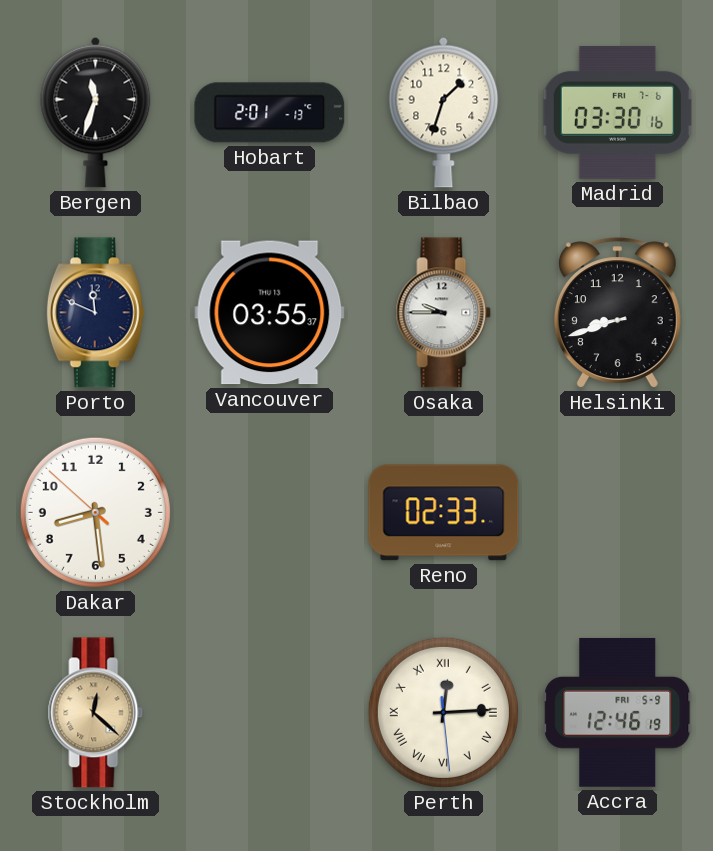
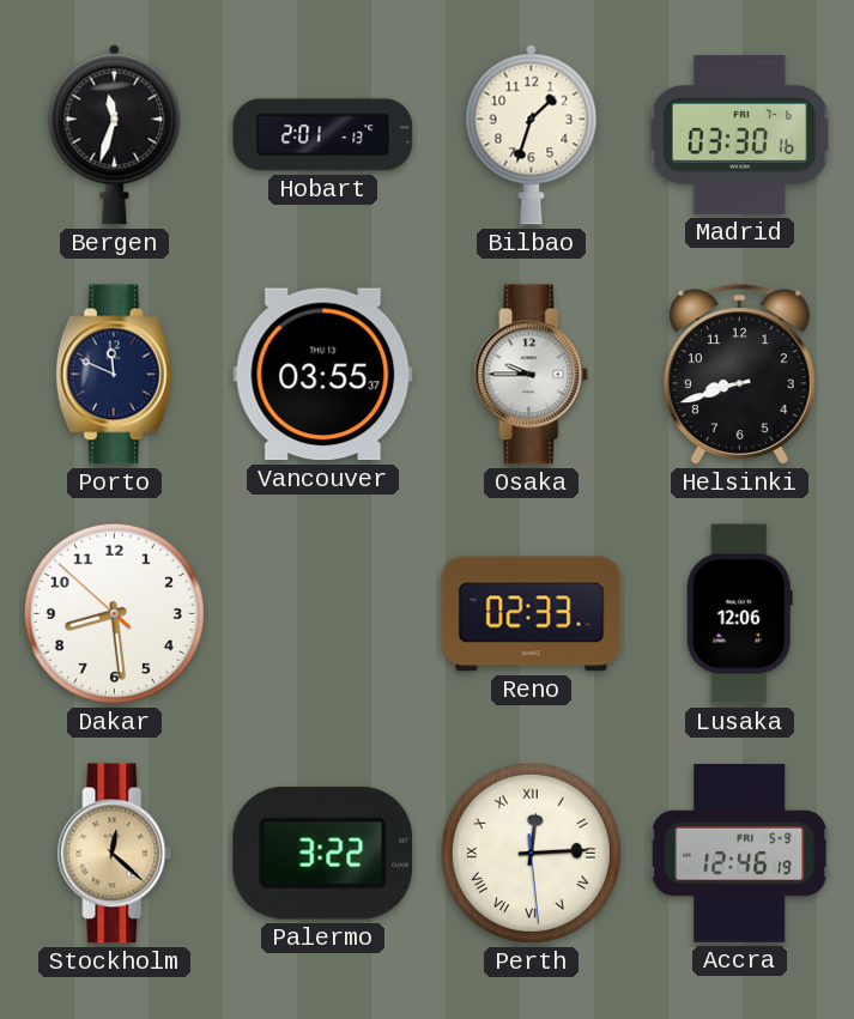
Lusaka: none -> 12:06 (739, 614)
Palermo: none -> 3:22 (323, 853)
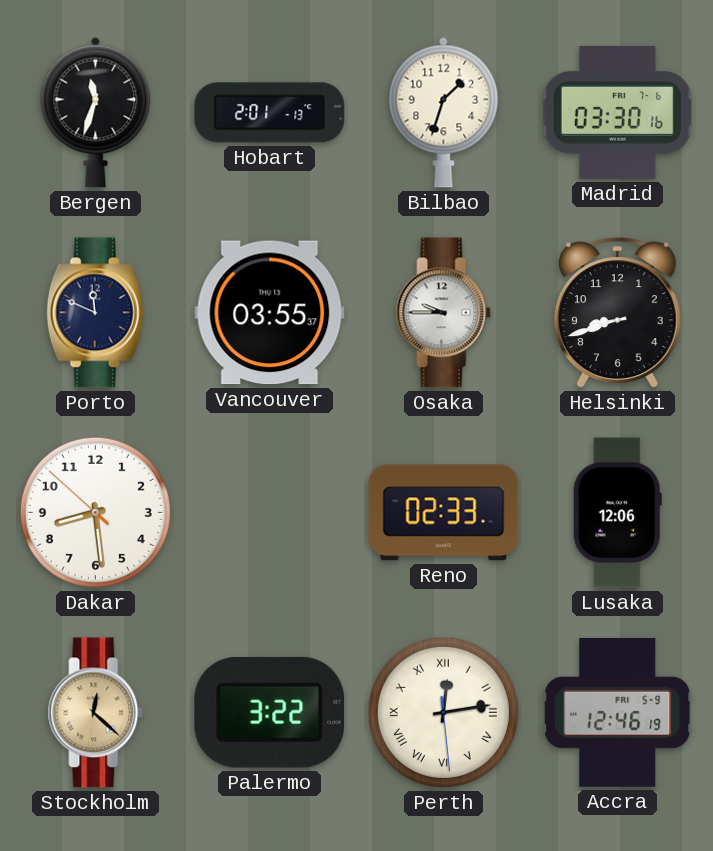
Perth: 12:14 -> 12:13 (443, 712)
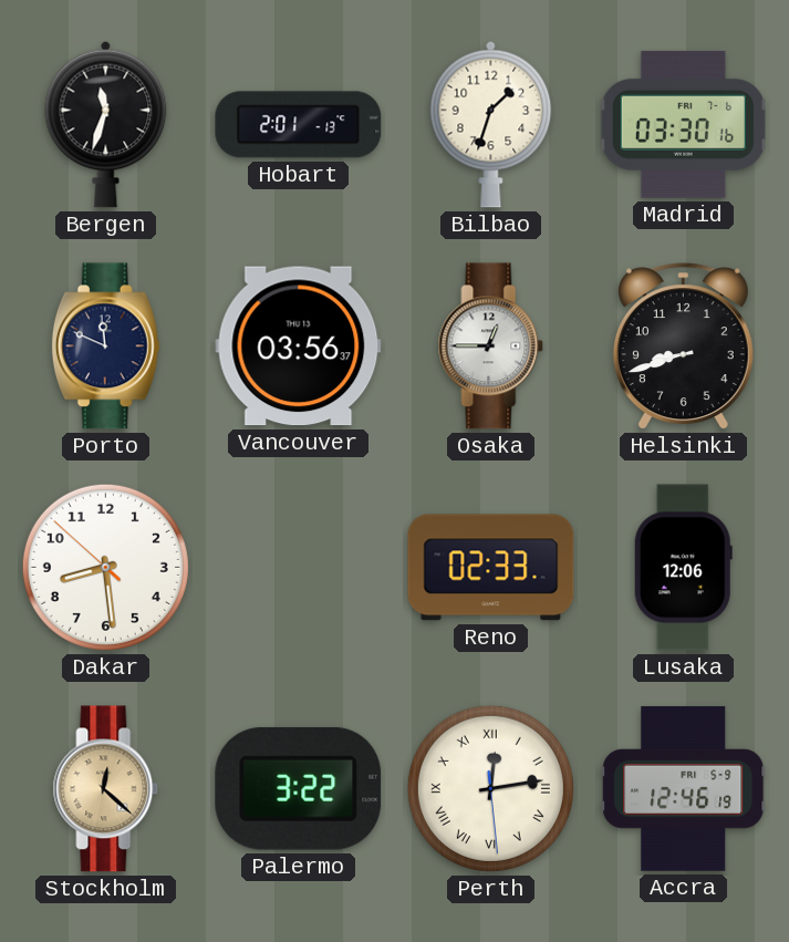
Vancouver: 03:55 -> 03:56 (299, 346)
Osaka: 9:45 -> 12:45 (491, 346)
